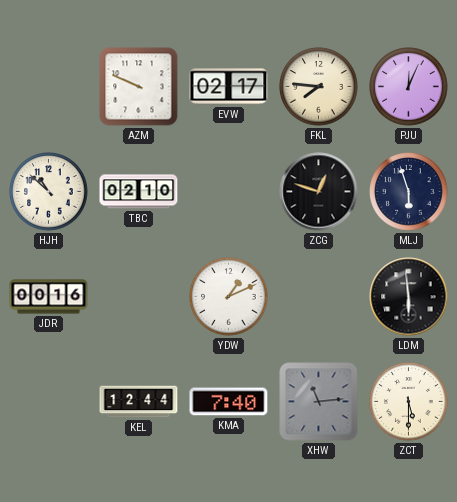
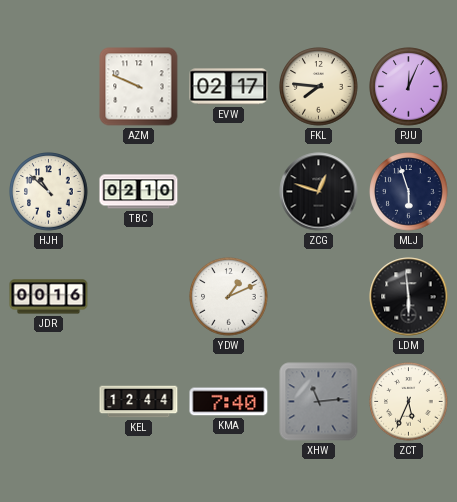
ZCT: 5:30 -> 5:34 (409, 402)
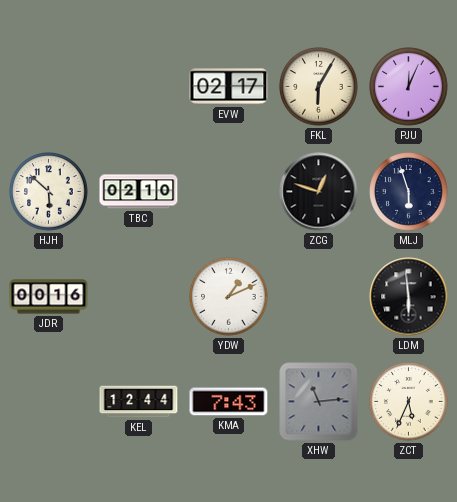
AZM: 9:49 -> none (139, 87)
FKL: 7:46 -> 6:05 (319, 87)
HJH: 10:52 -> 5:52 (49, 192)
KMA: 7:40 -> 7:43 (229, 402)
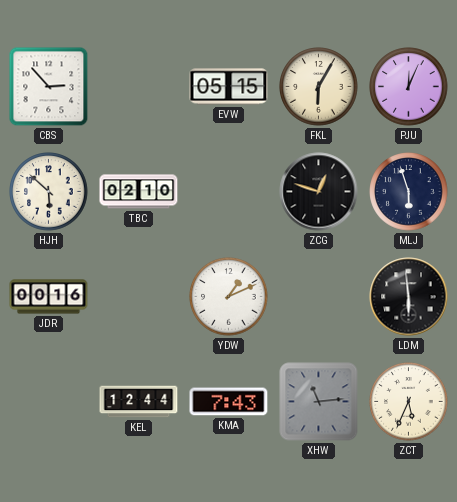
CBS: none -> 2:53 (49, 87)
EVW: 02:17 -> 05:15 (229, 87)
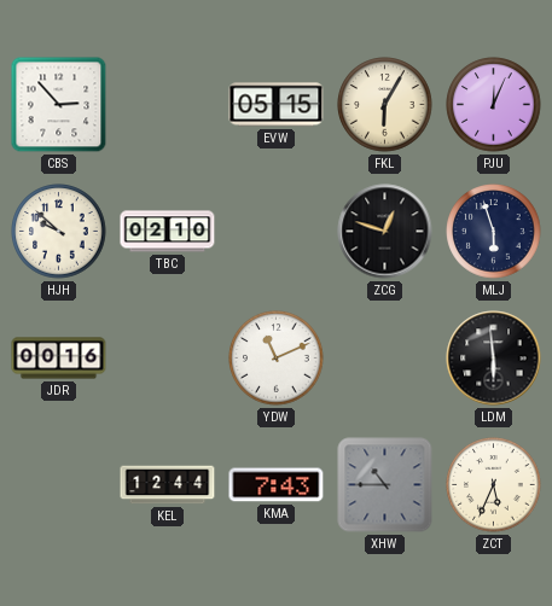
HJH: 5:52 -> 9:52 (59, 232)
YDW: 1:11 -> 11:11 (277, 359)
XHW: 11:14 -> 10:45 (385, 485)
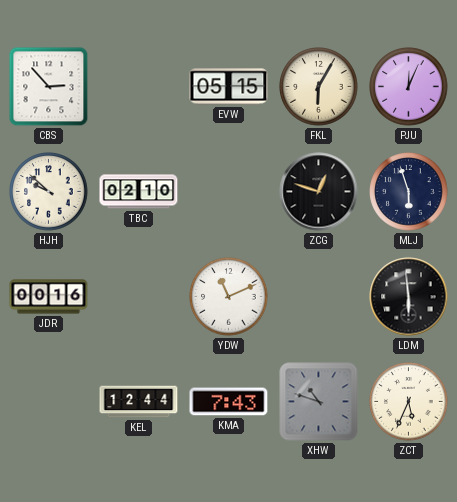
XHW: 10:45 -> 10:48 (319, 402)
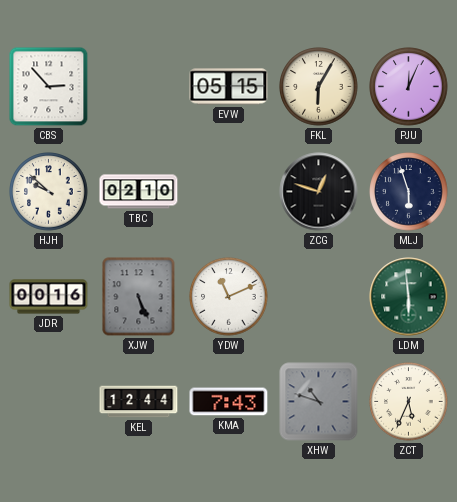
XJW: none -> 5:26 (139, 297)
LDM dial: black -> green (409, 297)
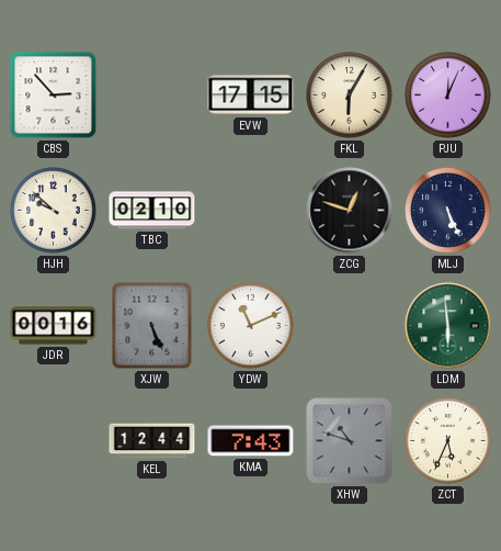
EVW: 05:15 -> 17:15 (251, 95)
MLJ: 5:57 -> 5:26 (448, 211)
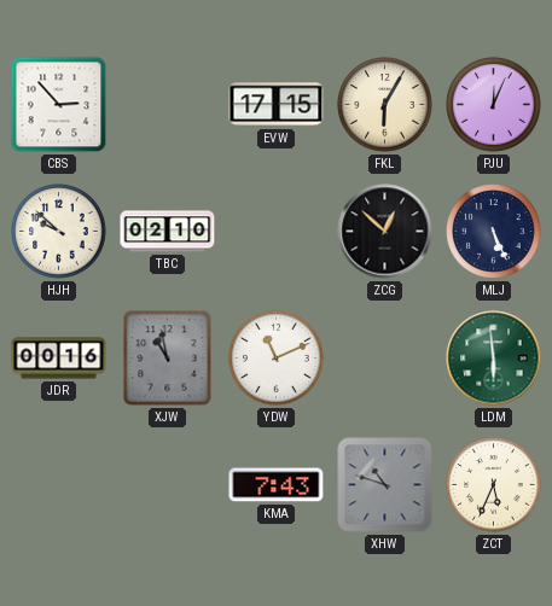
ZCG: 12:48 -> 12:52 (385, 232)
XJW: 5:26 -> 10:58 (168, 359)
KEL: 12:44 -> none (152, 441)
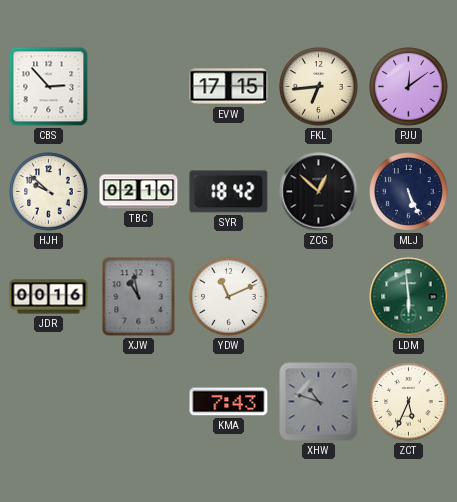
FKL: 6:05 -> 6:44 (319, 87)
PJU: 12:04 -> 12:09 (409, 87)
SYR: none -> 18:42 (229, 192)
